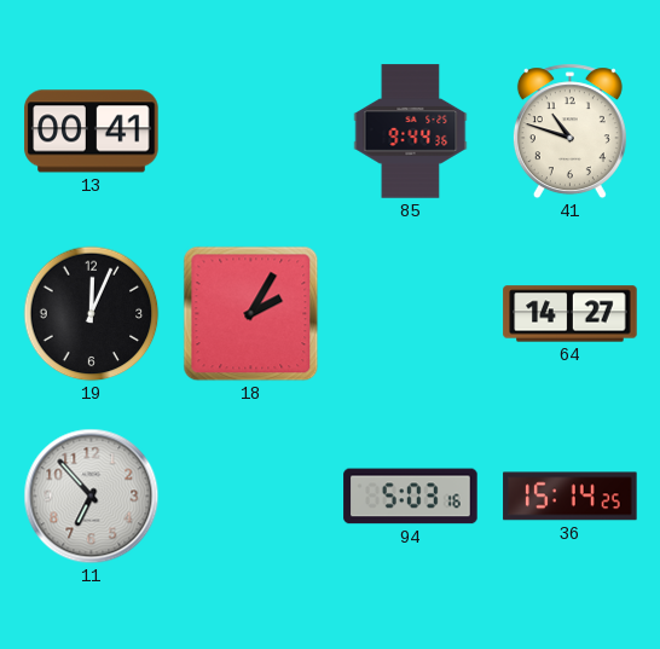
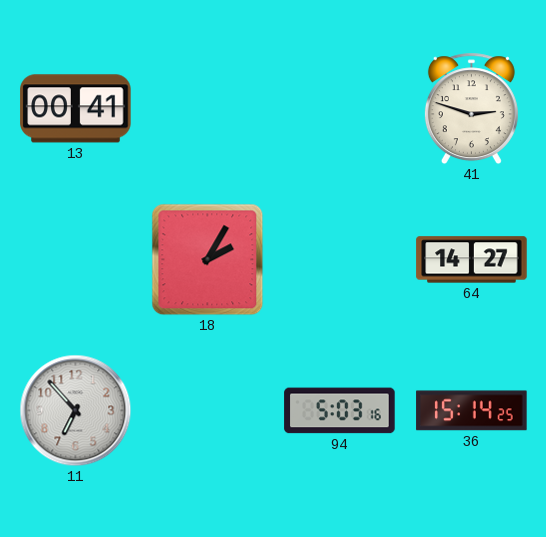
85: 9:44 -> none (411, 132)
41: 10:48 -> 2:48 (471, 109)
19: 12:04 -> none (92, 314)
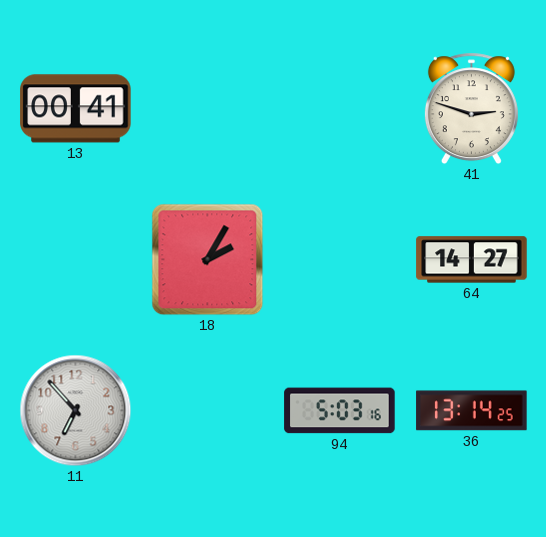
36: 15:14 -> 13:14 (472, 411)
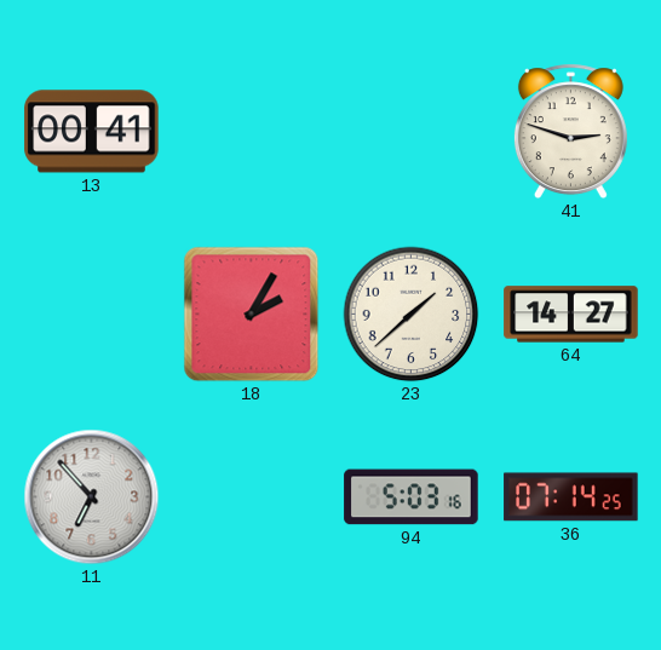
23: none -> 1:38 (412, 315)
36: 13:14 -> 07:14 (571, 497)
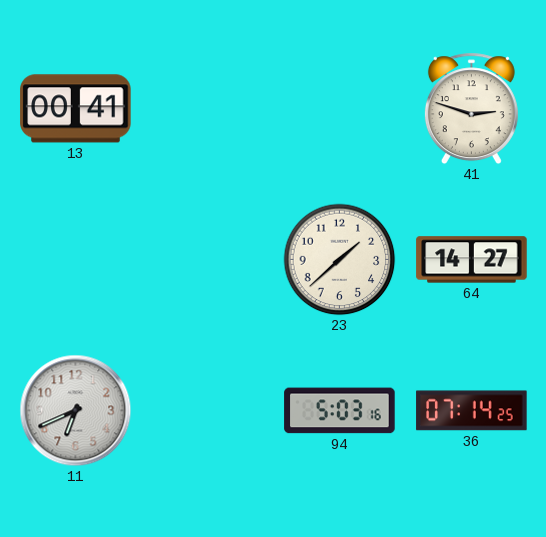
18: 2:05 -> none (252, 315)
11: 6:53 -> 6:41 (76, 411)
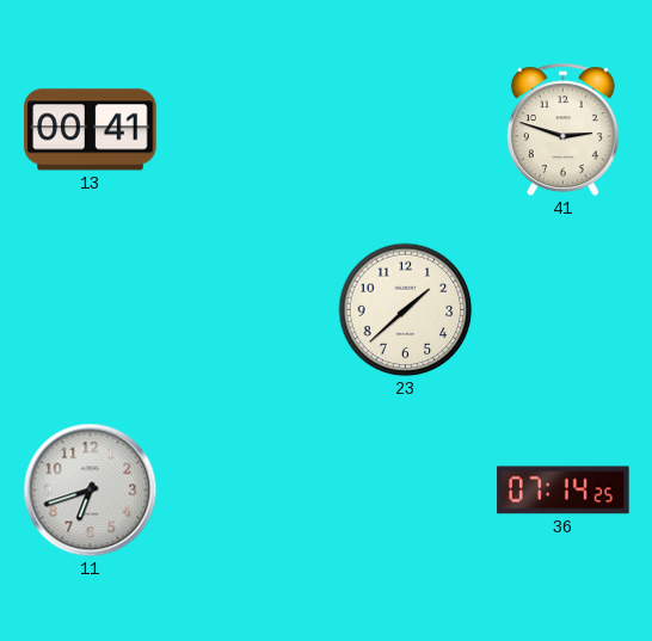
64: 14:27 -> none (472, 260)
11: 6:41 -> 6:42 (91, 491)
94: 5:03 -> none (340, 411)
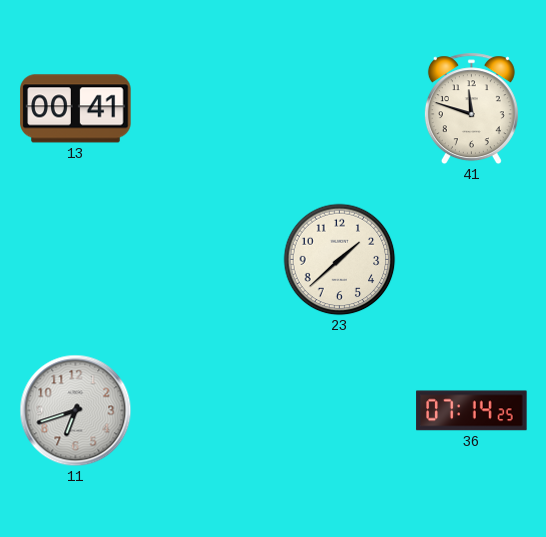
41: 2:48 -> 11:48 (471, 109)
